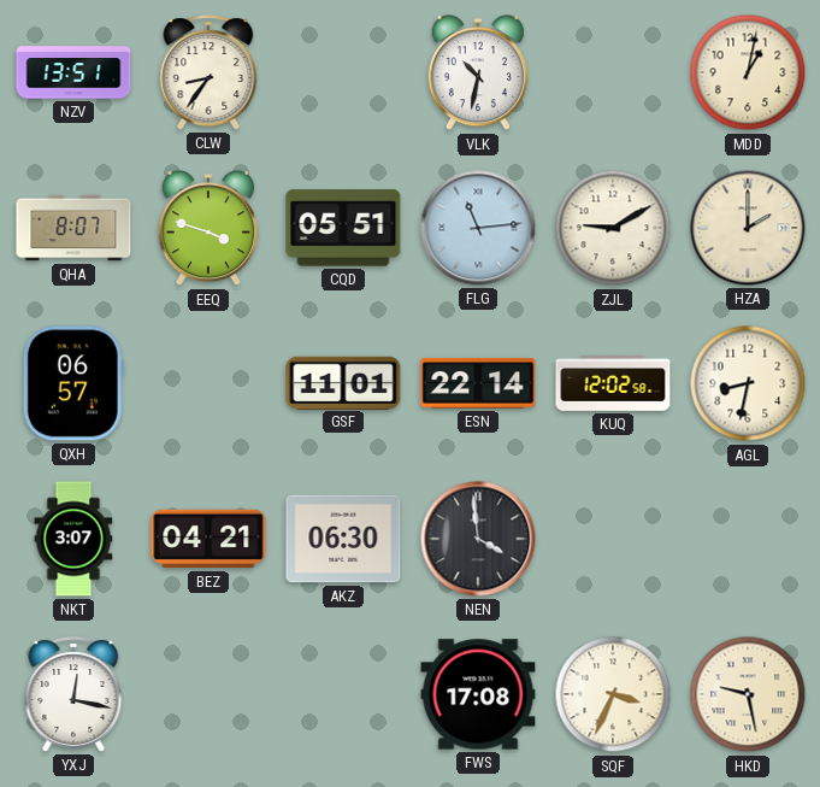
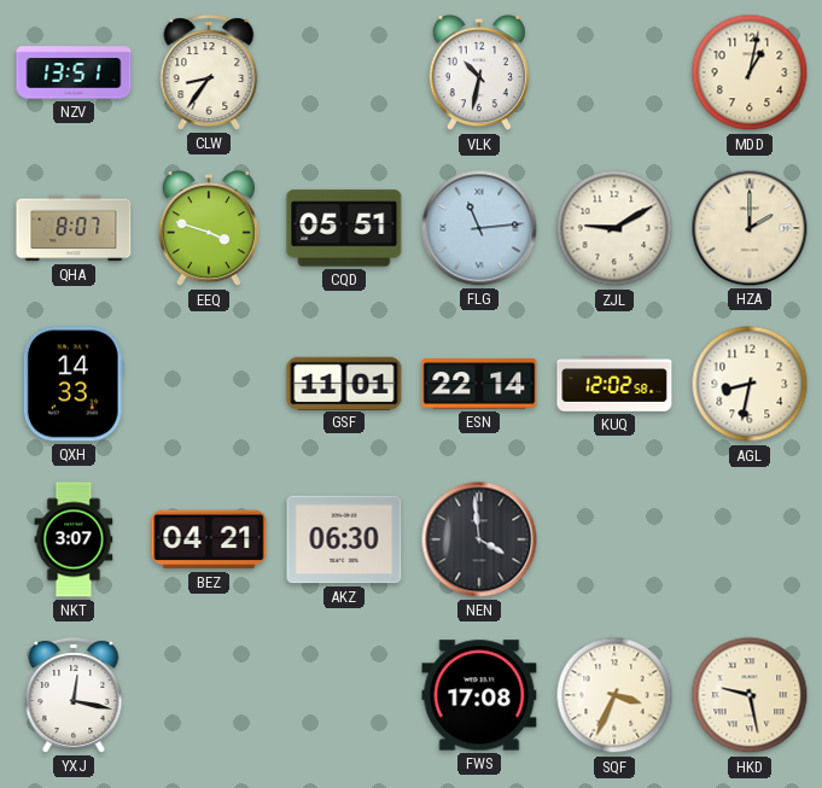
QXH: 06:57 -> 14:33 (74, 384)
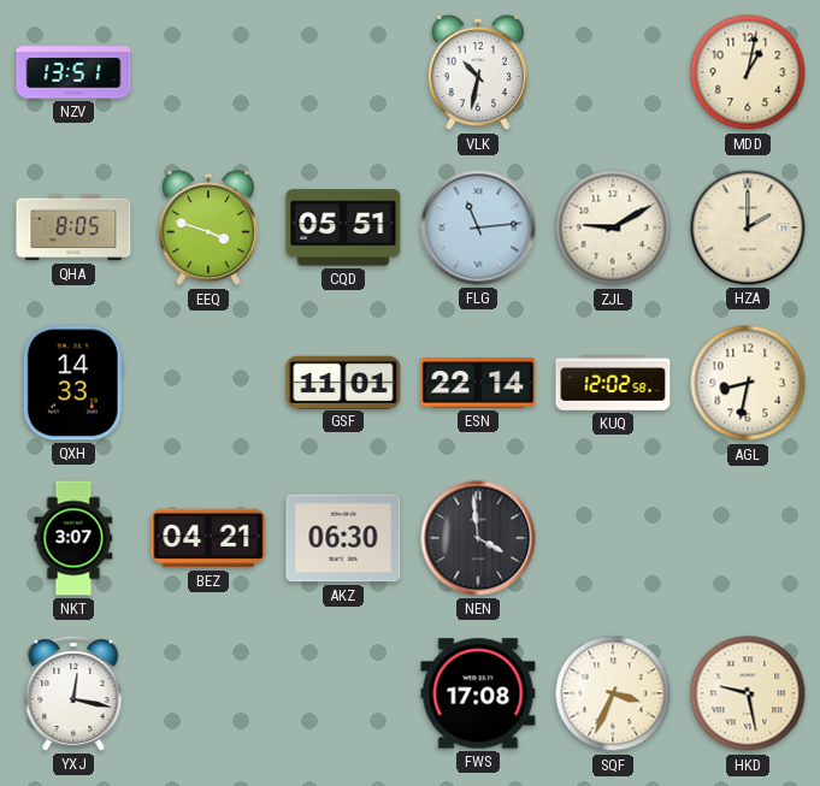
CLW: 8:36 -> none (209, 72)
QHA: 8:07 -> 8:05 (73, 227)
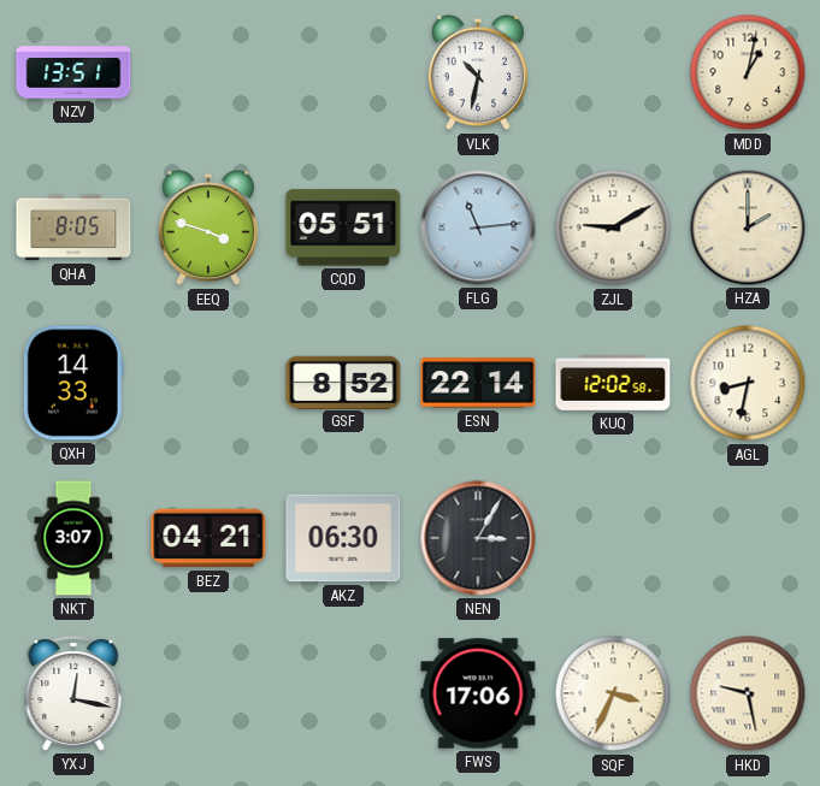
GSF: 11:01 -> 8:52 (343, 382)
NEN: 3:59 -> 3:05 (478, 538)
FWS: 17:08 -> 17:06 (478, 693)
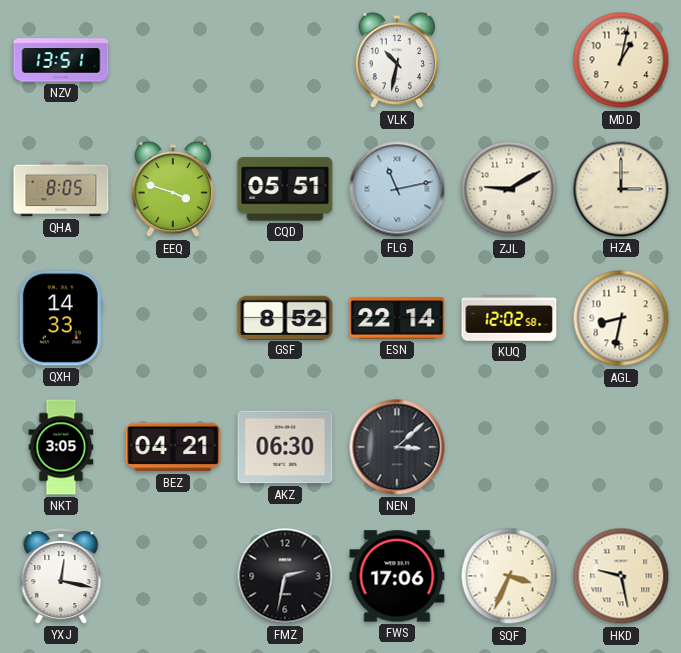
FLG: 11:14 -> 11:13 (397, 189)
HZA: 2:00 -> 3:00 (621, 189)
NKT: 3:07 -> 3:05 (61, 447)
NEN: 3:05 -> 3:08 (397, 447)
FMZ: none -> 2:32 (285, 576)
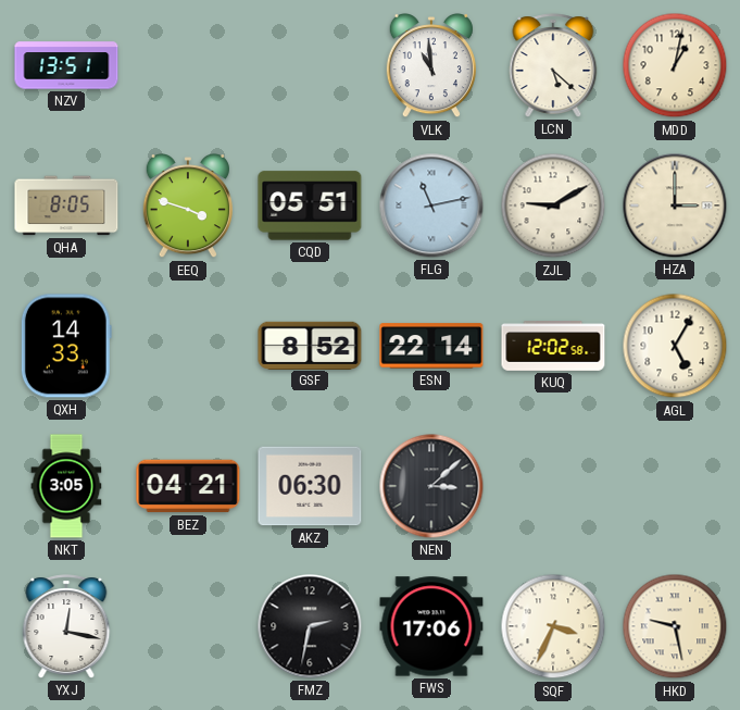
VLK: 10:32 -> 10:59 (431, 66)
LCN: none -> 5:22 (553, 65)
AGL: 8:32 -> 5:05 (675, 346)
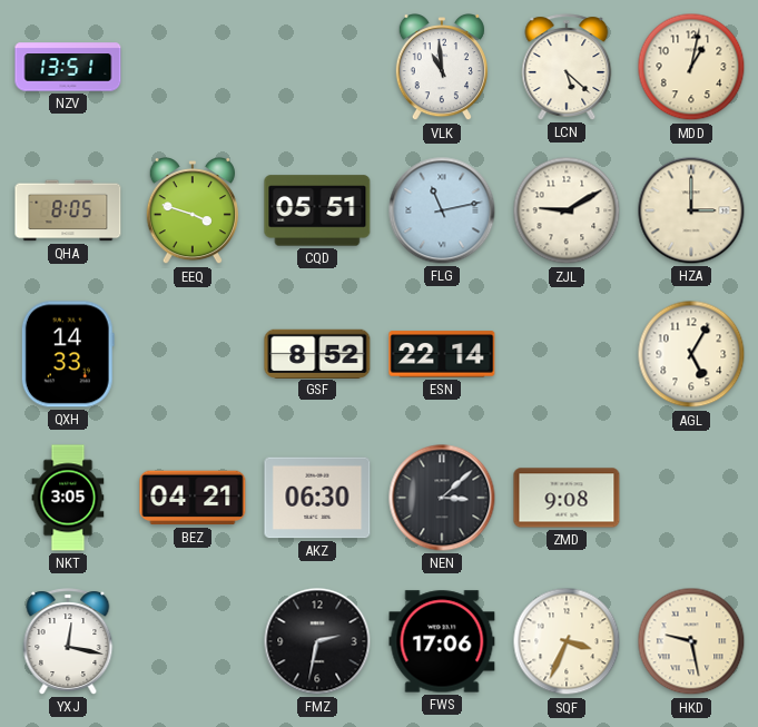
KUQ: 12:02 -> none (553, 346)
ZMD: none -> 9:08 (567, 498)
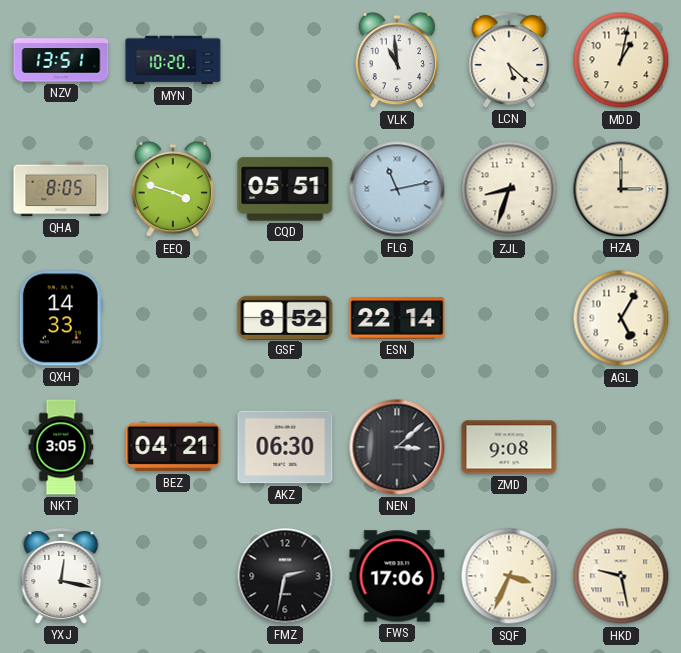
MYN: none -> 10:20 (173, 60)
ZJL: 9:10 -> 8:33 (509, 189)
